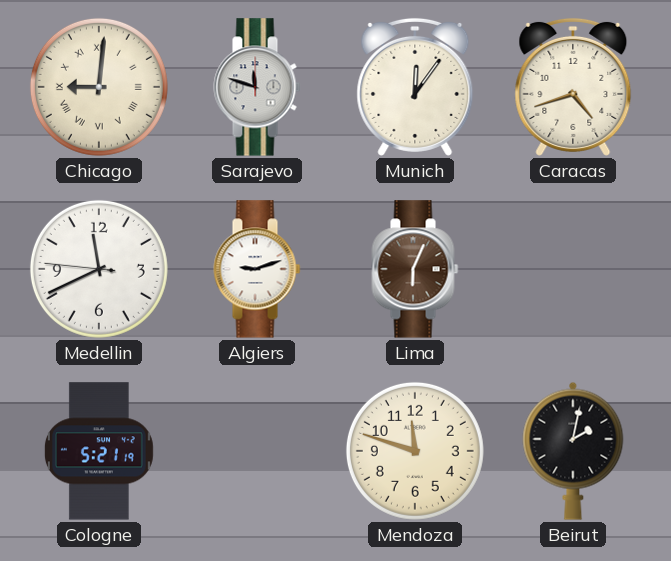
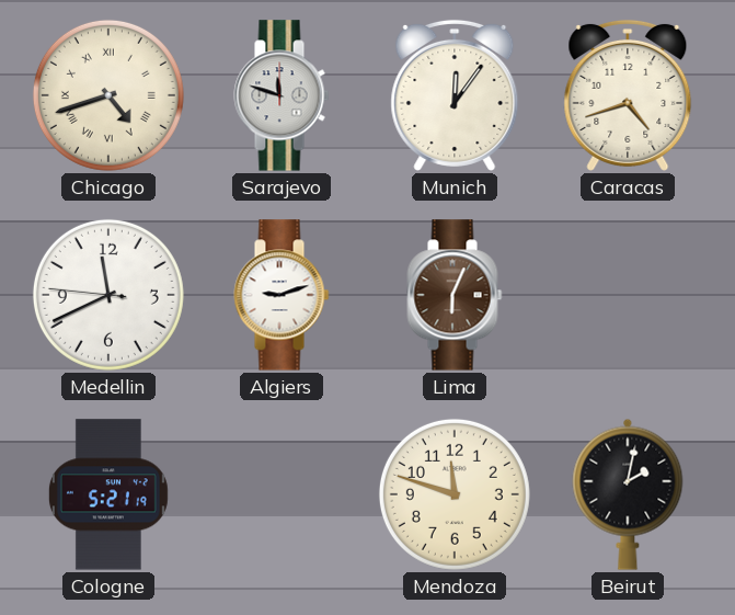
Chicago: 9:01 -> 4:42 (108, 95)
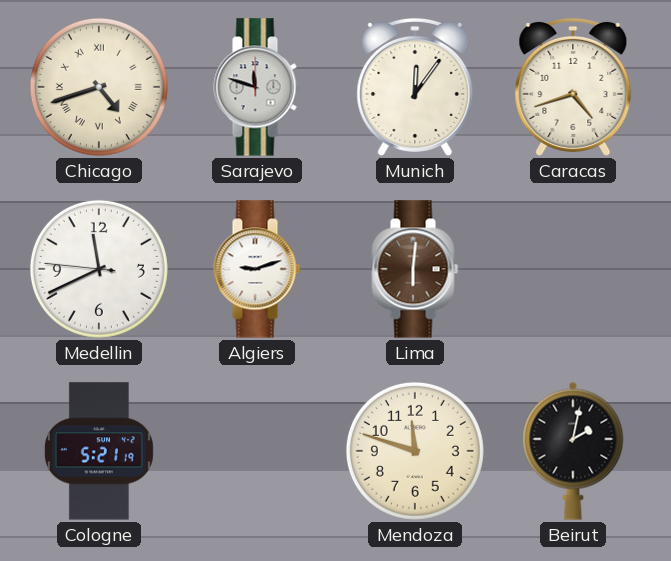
Lima: 6:04 -> 6:01 (415, 269)
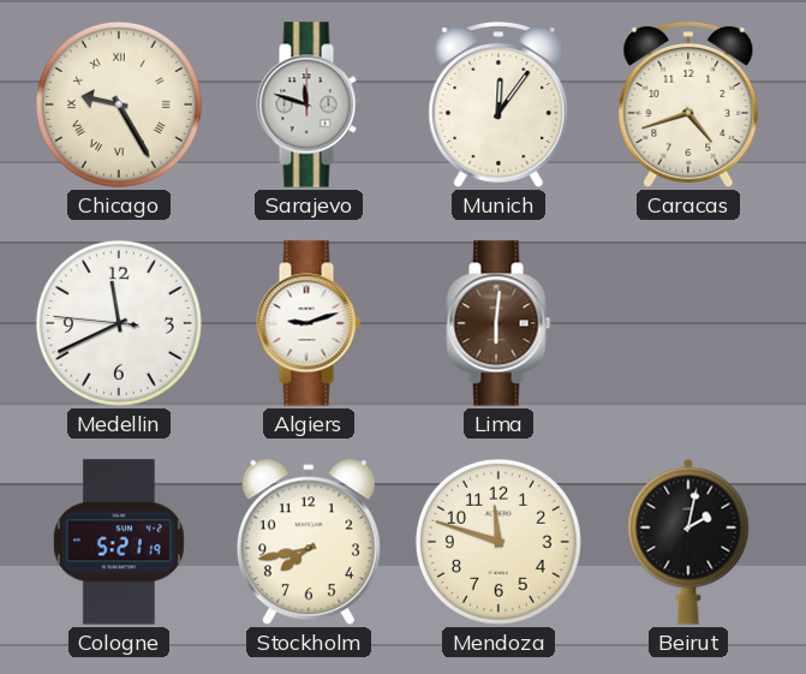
Chicago: 4:42 -> 9:25 (119, 105)
Stockholm: none -> 7:43 (309, 542)
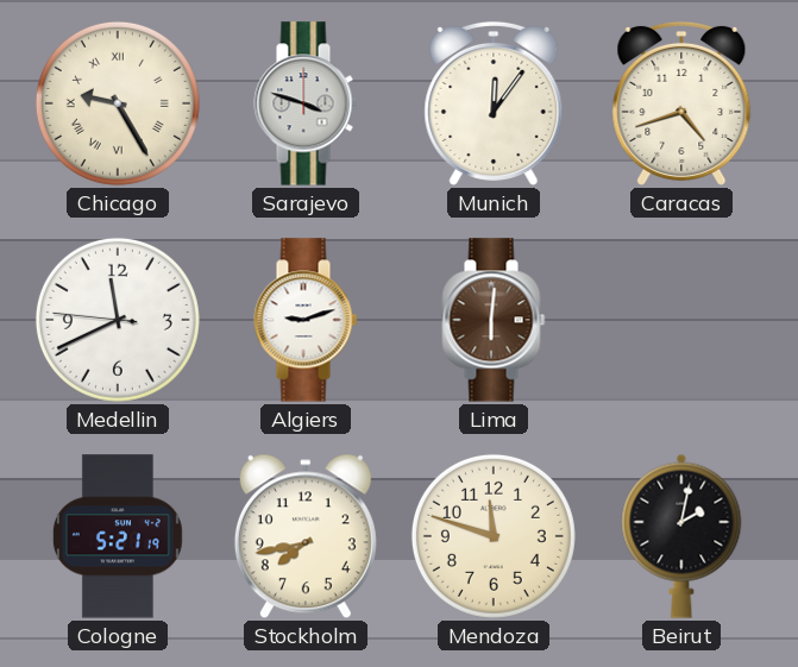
Sarajevo: 11:48 -> 3:48 (306, 103)
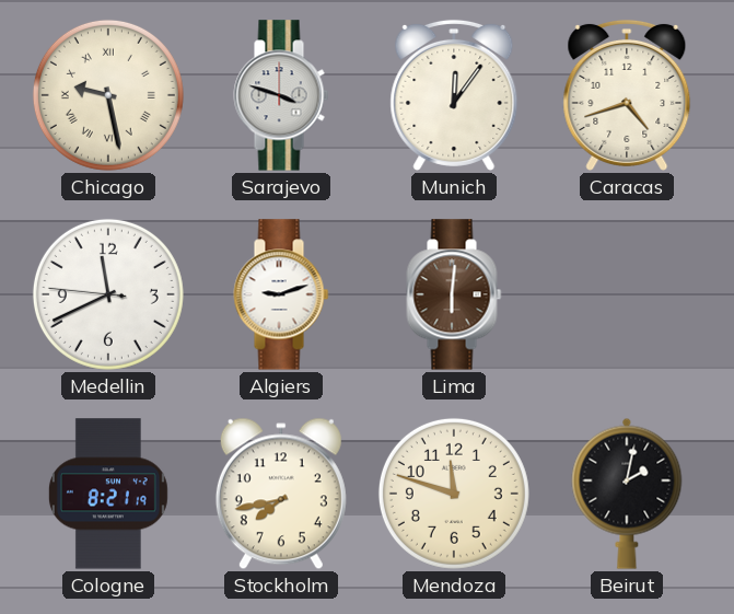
Chicago: 9:25 -> 9:28 (108, 95)
Cologne: 5:21 -> 8:21 (108, 494)
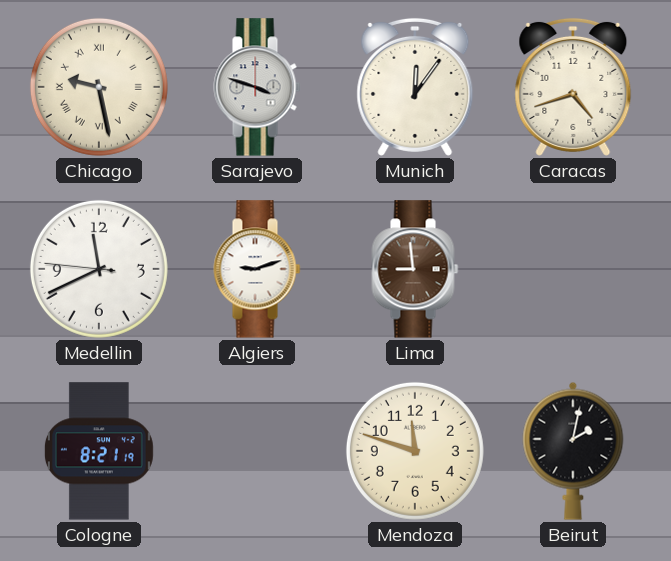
Lima: 6:01 -> 8:59 (415, 269)
Stockholm: 7:43 -> none (281, 494)
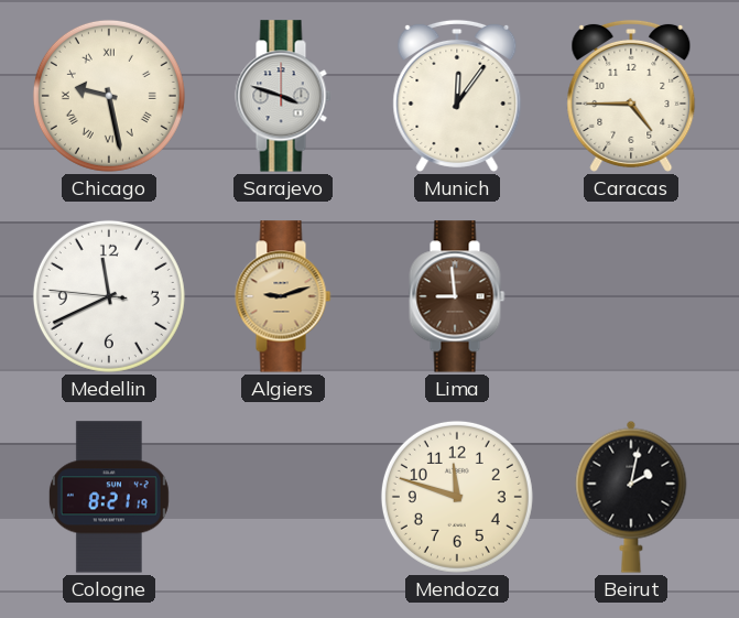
Caracas: 4:42 -> 4:45 (631, 96)
Algiers dial: white -> champagne (283, 296)
